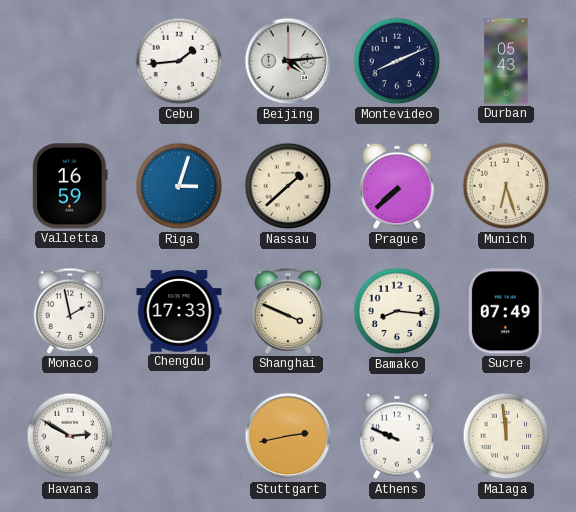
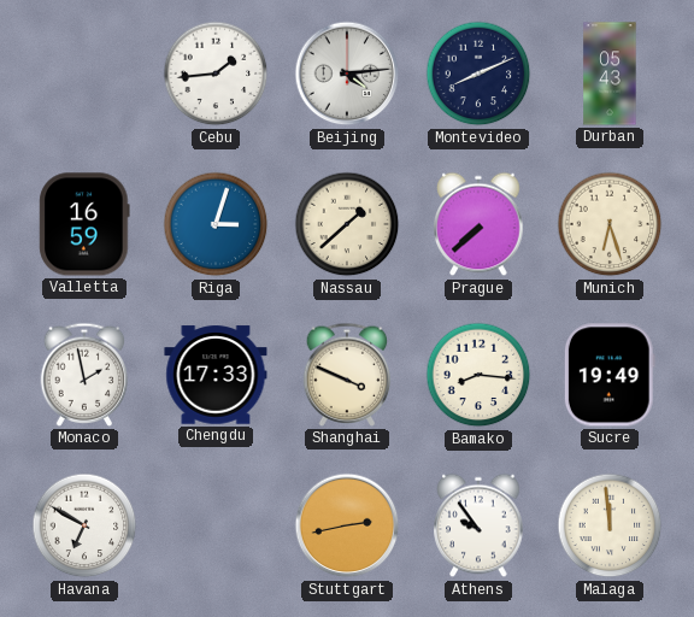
Sucre: 07:49 -> 19:49 (610, 375)
Havana: 2:50 -> 6:50 (84, 525)
Athens: 9:49 -> 9:54 (478, 525)
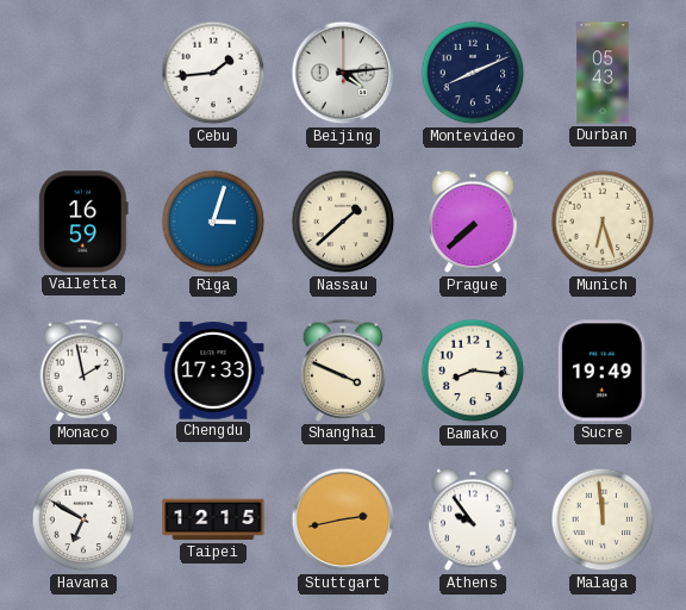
Taipei: none -> 12:15 (213, 519)
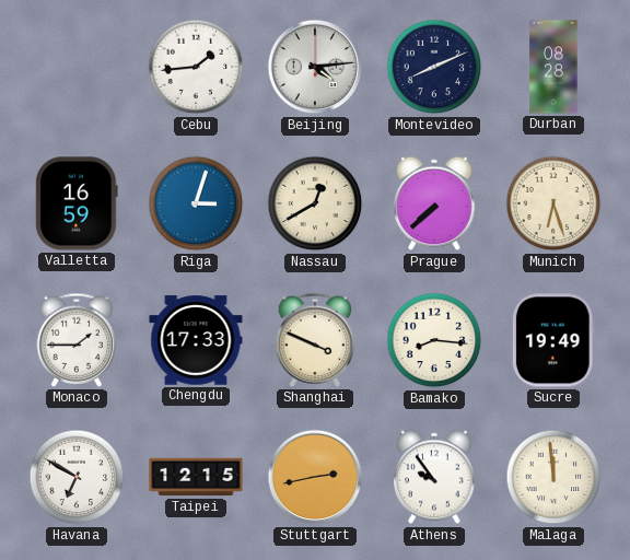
Durban: 05:43 -> 08:28 (553, 67)
Nassau: 1:38 -> 12:40 (315, 203)
Monaco: 1:58 -> 1:45 (77, 340)
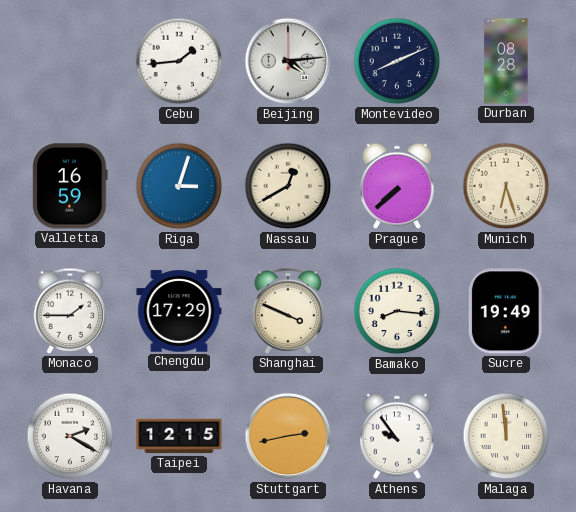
Chengdu: 17:33 -> 17:29 (179, 311)
Havana: 6:50 -> 2:20 (70, 436)
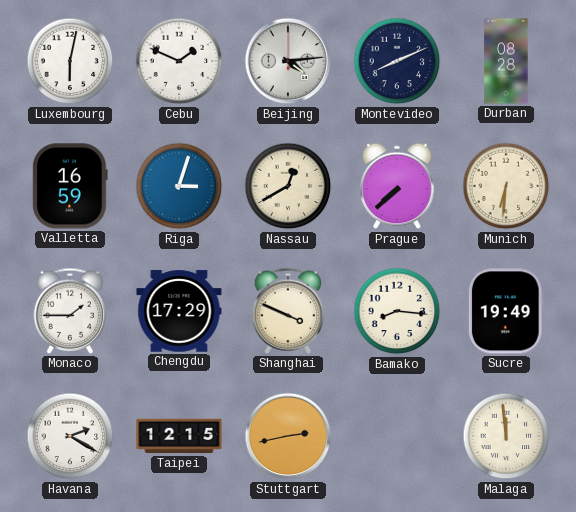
Luxembourg: none -> 6:02 (70, 61)
Cebu: 1:44 -> 1:49 (179, 61)
Munich: 6:27 -> 6:31 (506, 186)
Athens: 9:54 -> none (397, 436)
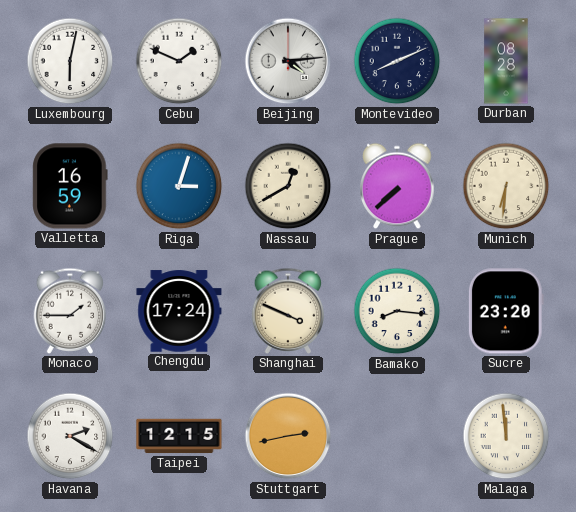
Chengdu: 17:29 -> 17:24 (179, 311)
Sucre: 19:49 -> 23:20 (506, 311)
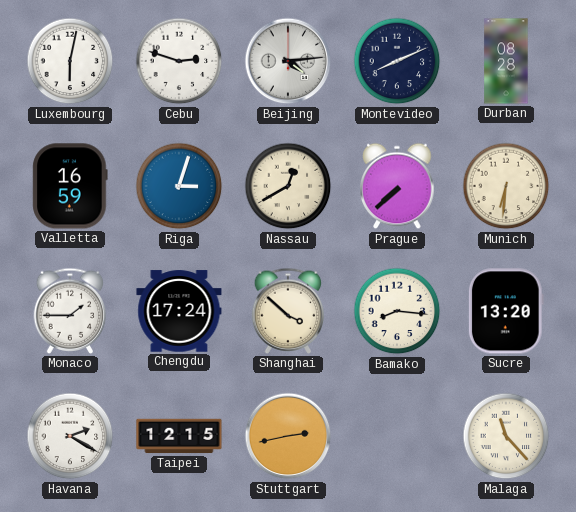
Cebu: 1:49 -> 2:48 (179, 61)
Shanghai: 3:49 -> 3:52 (288, 311)
Sucre: 23:20 -> 13:20 (506, 311)
Malaga: 11:59 -> 11:23 (506, 436)
